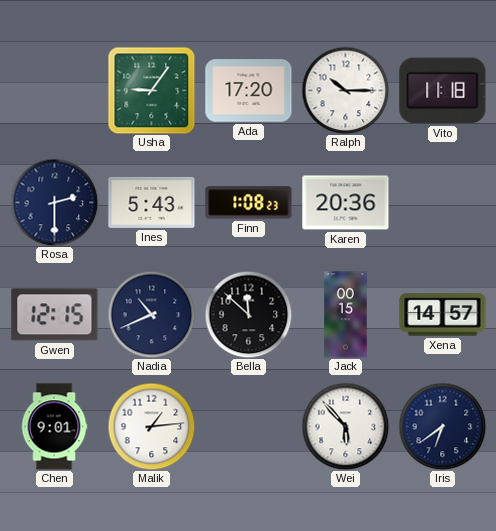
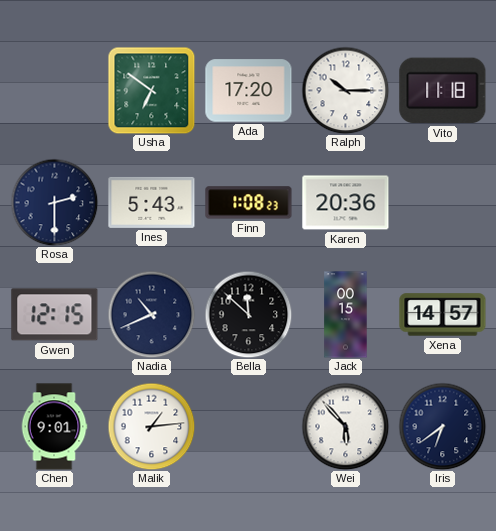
Usha: 9:06 -> 6:51 (151, 90)
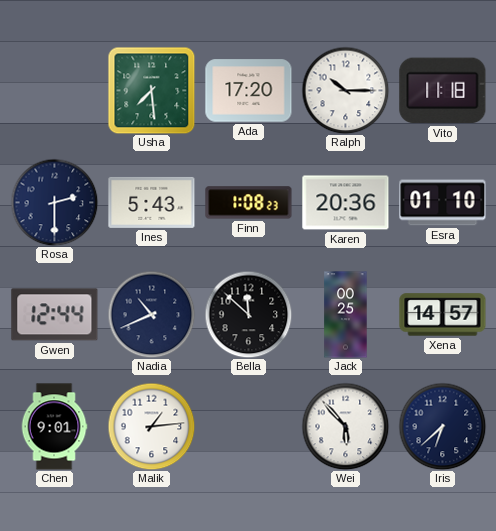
Usha: 6:51 -> 7:29 (151, 90)
Esra: none -> 01:10 (443, 203)
Gwen: 12:15 -> 12:44 (55, 315)
Jack: 00:15 -> 00:25 (346, 315)
Iris: 6:39 -> 6:38 (442, 426)
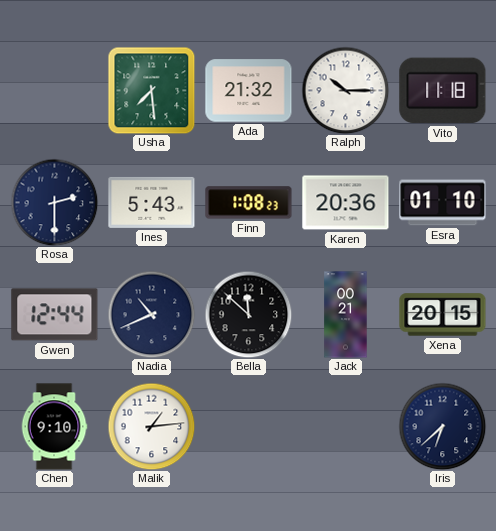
Ada: 17:20 -> 21:32 (249, 91)
Jack: 00:25 -> 00:21 (346, 315)
Xena: 14:57 -> 20:15 (443, 315)
Chen: 9:01 -> 9:10 (54, 427)
Wei: 5:53 -> none (345, 426)
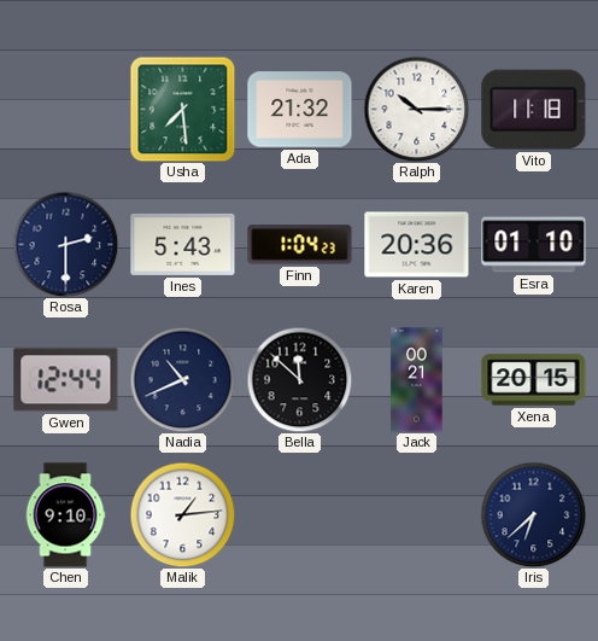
Finn: 1:08 -> 1:04 (300, 245)
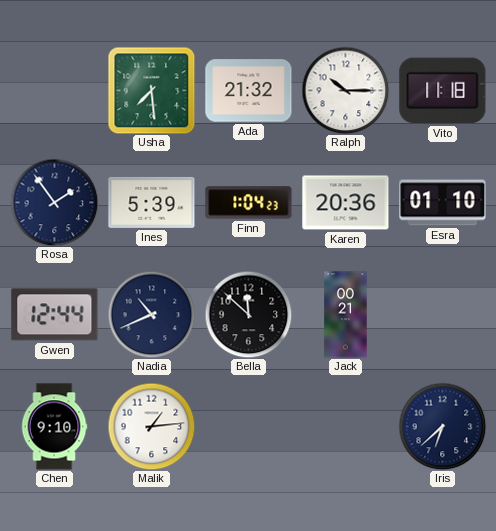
Rosa: 2:30 -> 1:54 (54, 202)
Ines: 5:43 -> 5:39 (152, 202)
Xena: 20:15 -> none (534, 380)
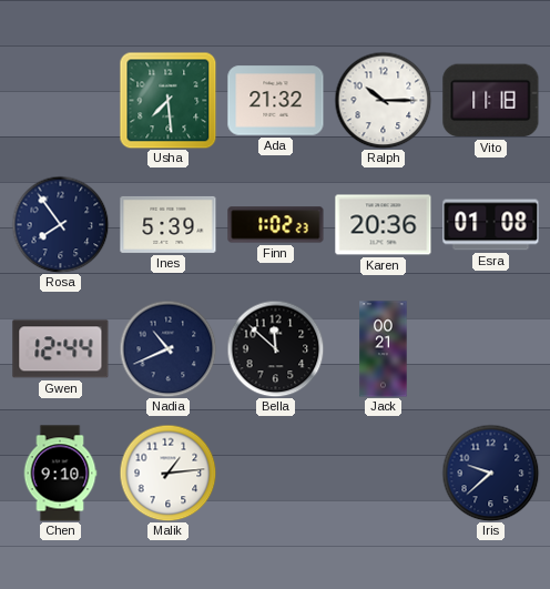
Rosa: 1:54 -> 7:54 (60, 224)
Finn: 1:04 -> 1:02 (276, 225)
Esra: 01:10 -> 01:08 (491, 225)
Iris: 6:38 -> 9:38 (490, 473)
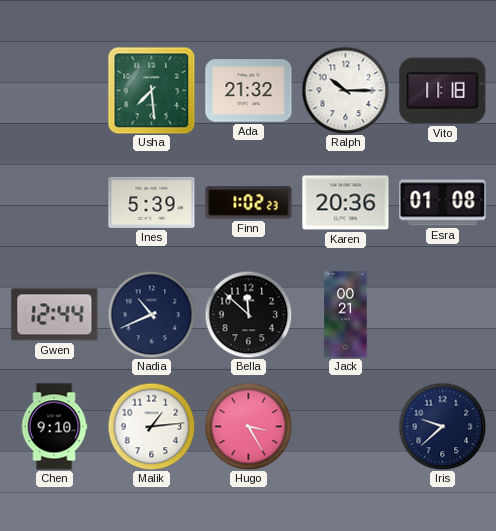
Rosa: 7:54 -> none (60, 224)
Hugo: none -> 3:25 (248, 426)
